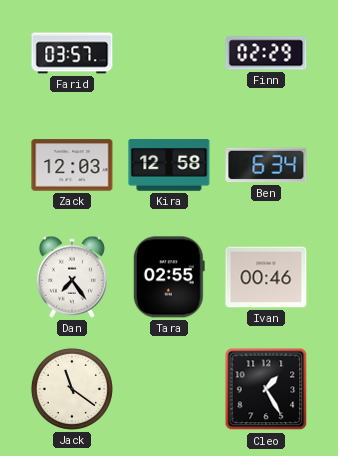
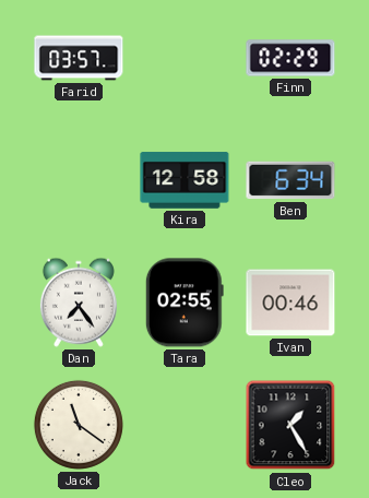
Zack: 12:03 -> none (72, 165)
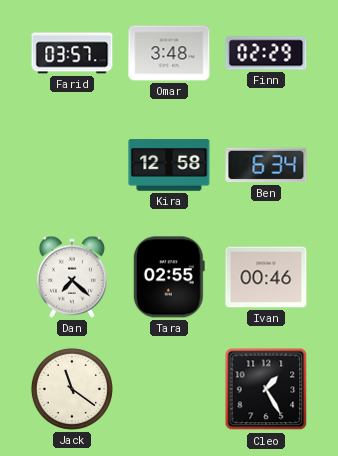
Omar: none -> 3:48 (169, 53)
Dan: 7:24 -> 7:22 (72, 277)
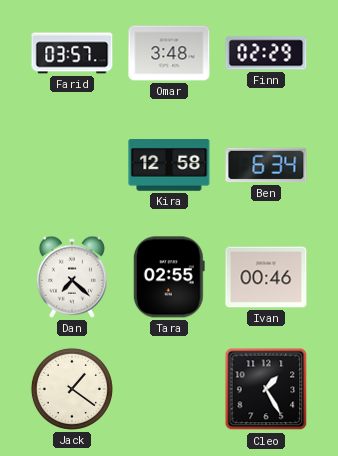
Jack: 11:21 -> 1:21 (72, 389)
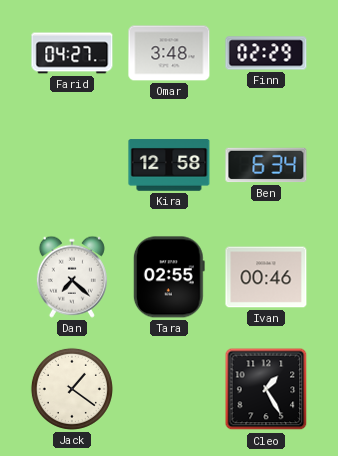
Farid: 03:57 -> 04:27 (72, 53)
